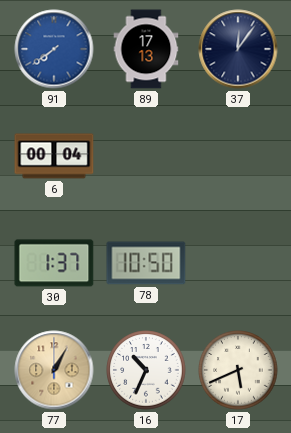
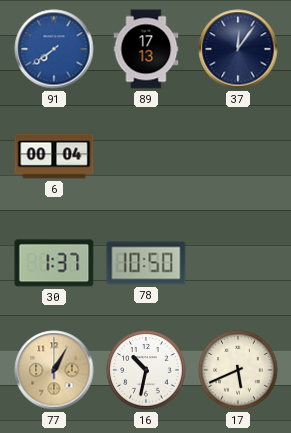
16: 10:34 -> 10:32 (146, 370)
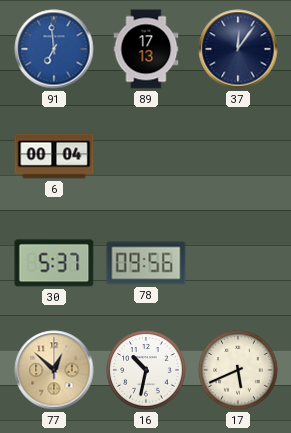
91: 7:39 -> 6:59 (54, 49)
30: 1:37 -> 5:37 (54, 263)
78: 10:50 -> 09:56 (146, 263)
77: 1:05 -> 12:52 (54, 370)
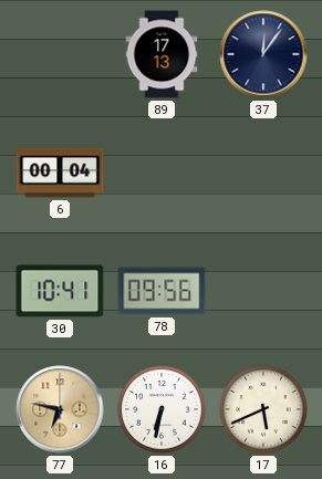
91: 6:59 -> none (54, 49)
30: 5:37 -> 10:41 (60, 291)
77: 12:52 -> 6:47 (60, 409)
16: 10:32 -> 6:32 (162, 409)
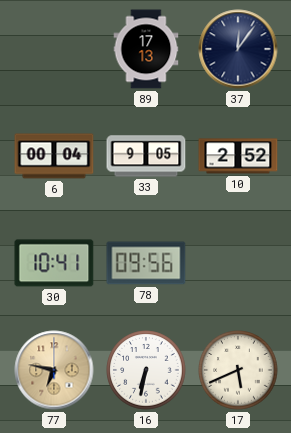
33: none -> 9:05 (146, 156)
10: none -> 2:52 (238, 156)
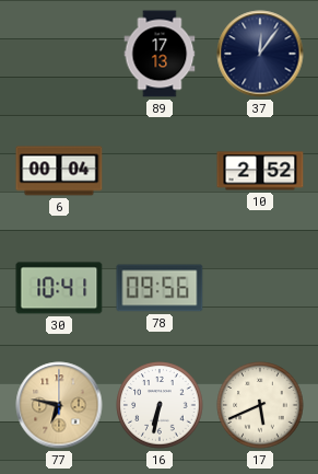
33: 9:05 -> none (146, 156)
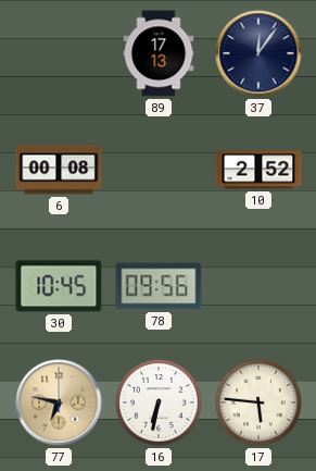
6: 00:04 -> 00:08 (59, 170)
30: 10:41 -> 10:45 (59, 286)
17: 5:41 -> 5:46 (258, 402)
